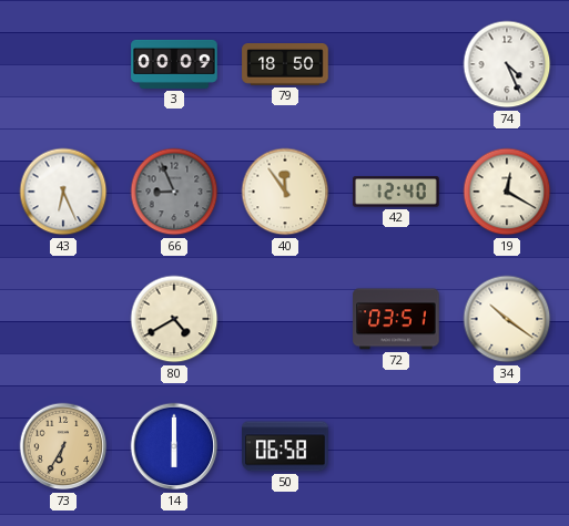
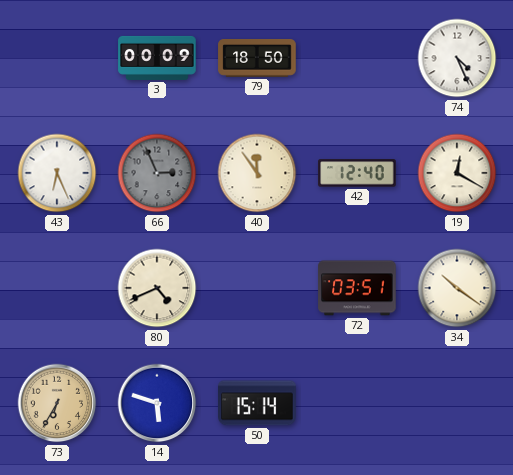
66: 8:56 -> 2:56 (157, 173)
80: 4:40 -> 4:41 (157, 288)
14: 6:00 -> 5:48 (157, 403)
50: 06:58 -> 15:14 (257, 403)
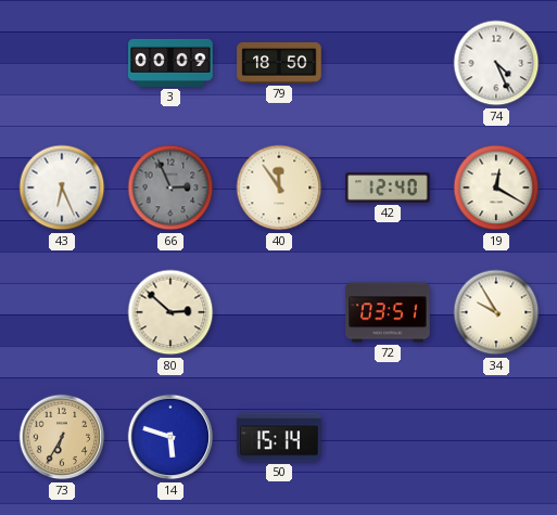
80: 4:41 -> 2:52 (170, 312)
34: 10:21 -> 9:55 (496, 312)
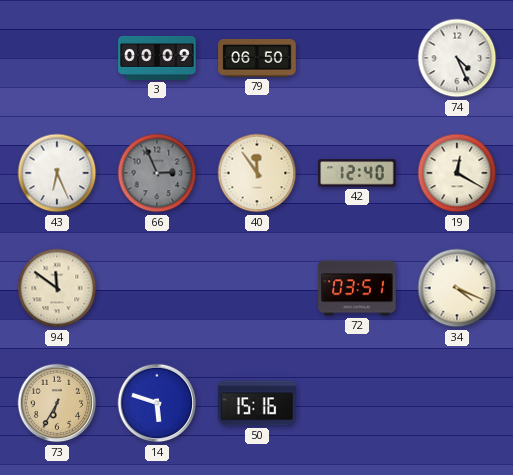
79: 18:50 -> 06:50 (257, 59)
94: none -> 11:51 (57, 288)
80: 2:52 -> none (170, 312)
34: 9:55 -> 4:19 (457, 288)
50: 15:14 -> 15:16 (257, 403)
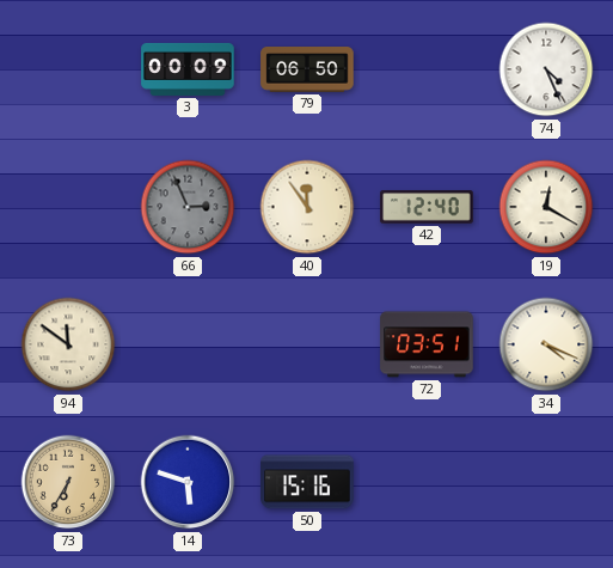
43: 6:26 -> none (57, 173)
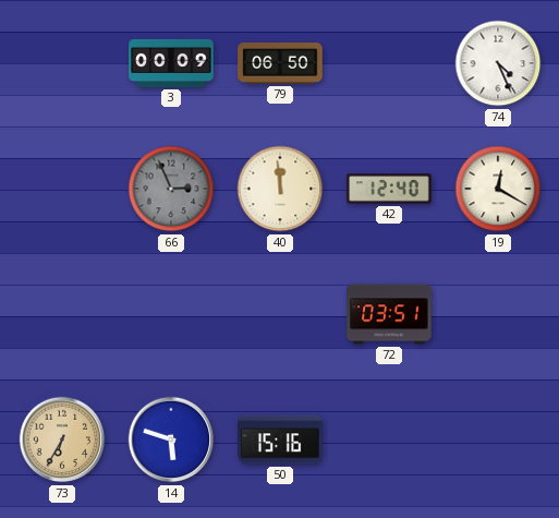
40: 11:54 -> 11:59 (280, 189)
94: 11:51 -> none (68, 344)
34: 4:19 -> none (546, 344)
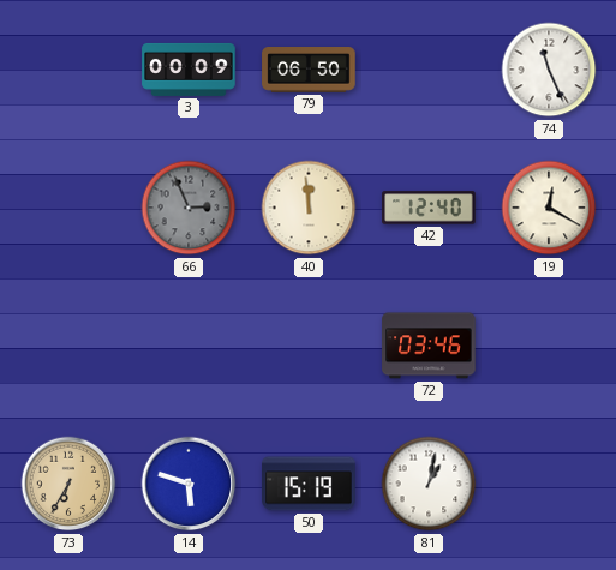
74: 4:26 -> 11:26 (549, 70)
72: 03:51 -> 03:46 (429, 346)
50: 15:16 -> 15:19 (309, 484)
81: none -> 1:02 (429, 484)
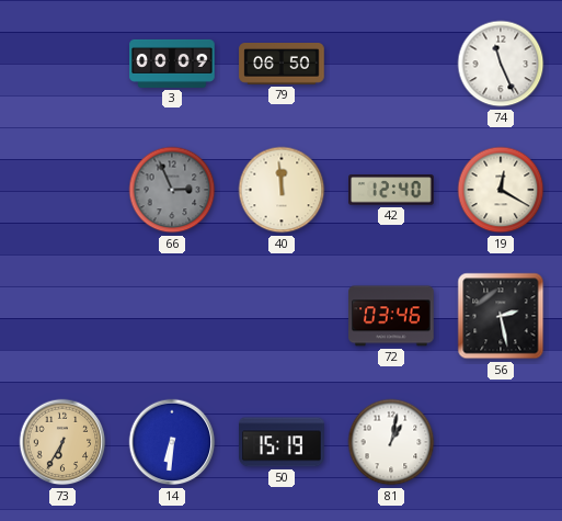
56: none -> 2:28 (501, 316)
14: 5:48 -> 6:31 (172, 442)
